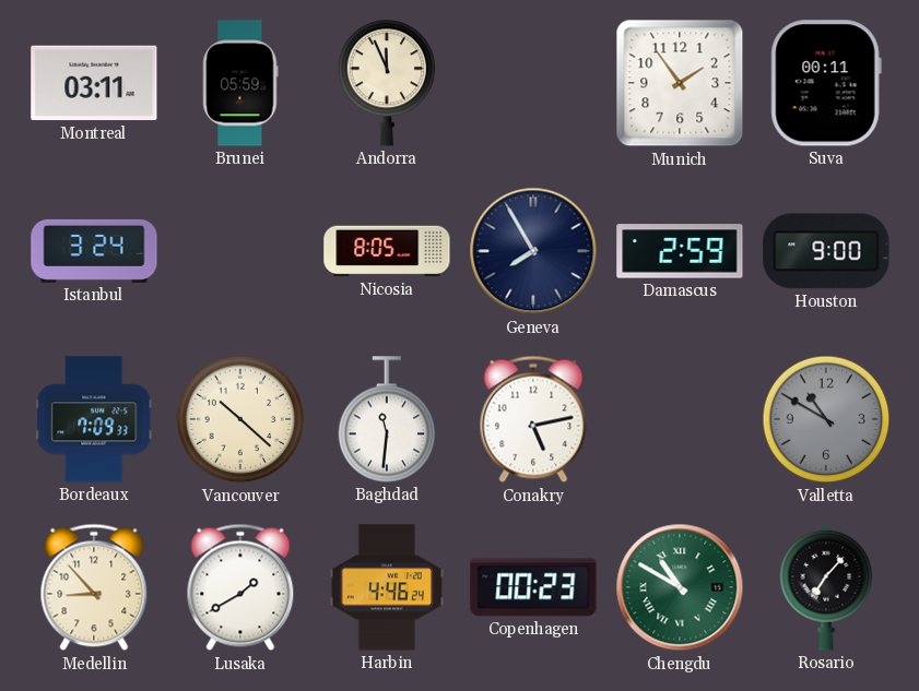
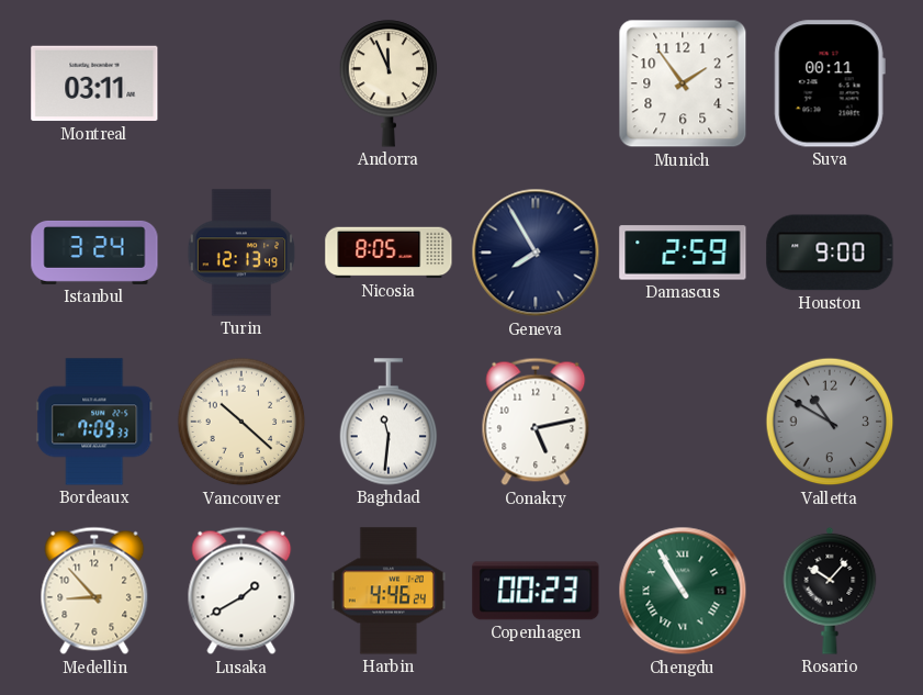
Brunei: 05:59 -> none (240, 83)
Turin: none -> 12:13 (241, 253)
Chengdu: 10:50 -> 10:55 (683, 591)
Rosario: 7:07 -> 10:07 (830, 591)
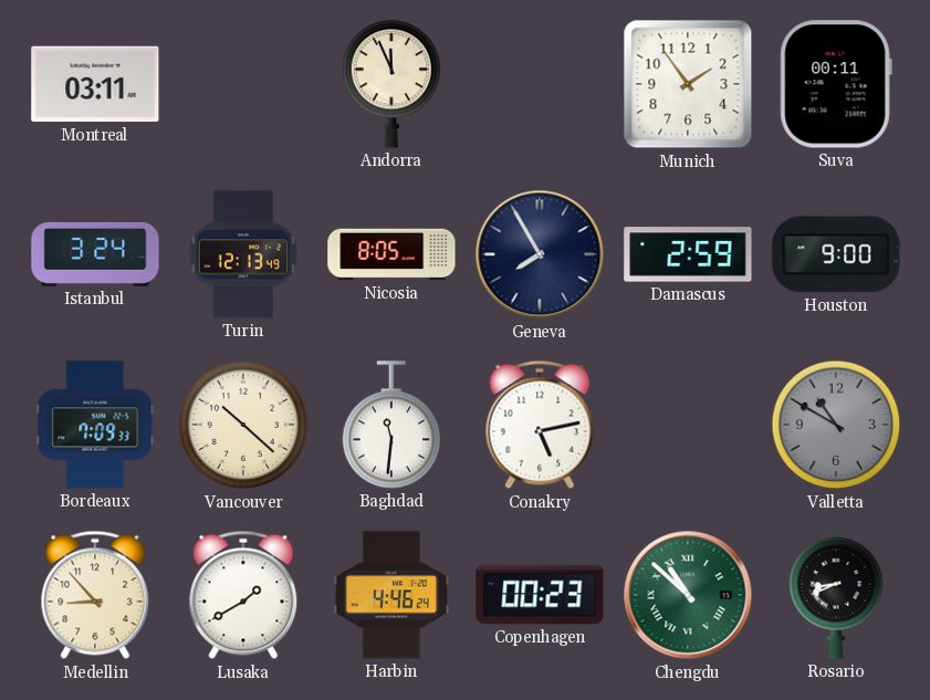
Chengdu: 10:55 -> 10:52 (688, 595)
Rosario: 10:07 -> 8:41 (836, 595)
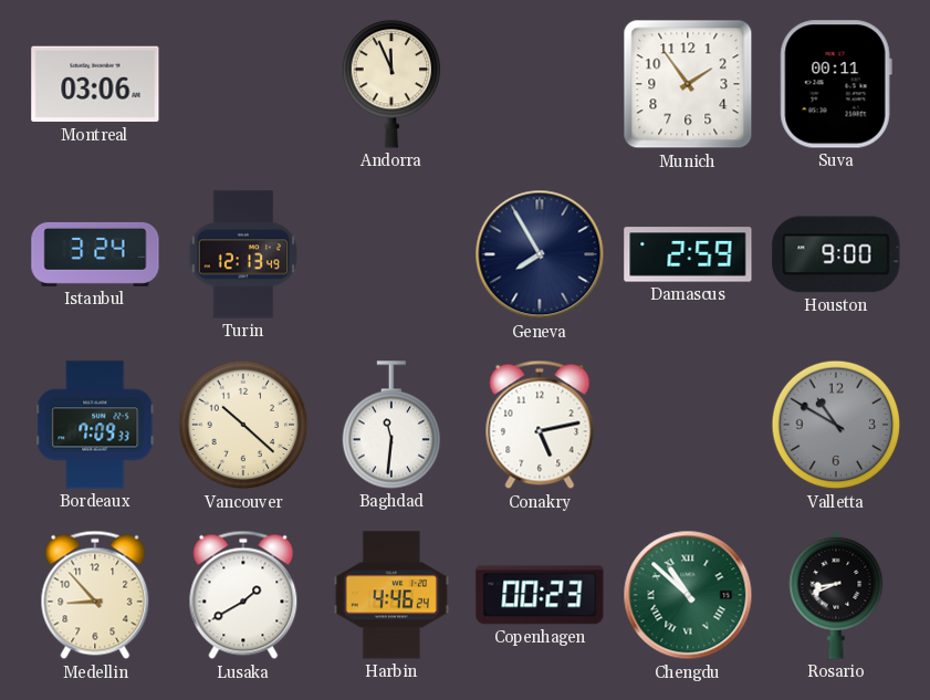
Montreal: 03:11 -> 03:06 (95, 84)
Nicosia: 8:05 -> none (391, 254)
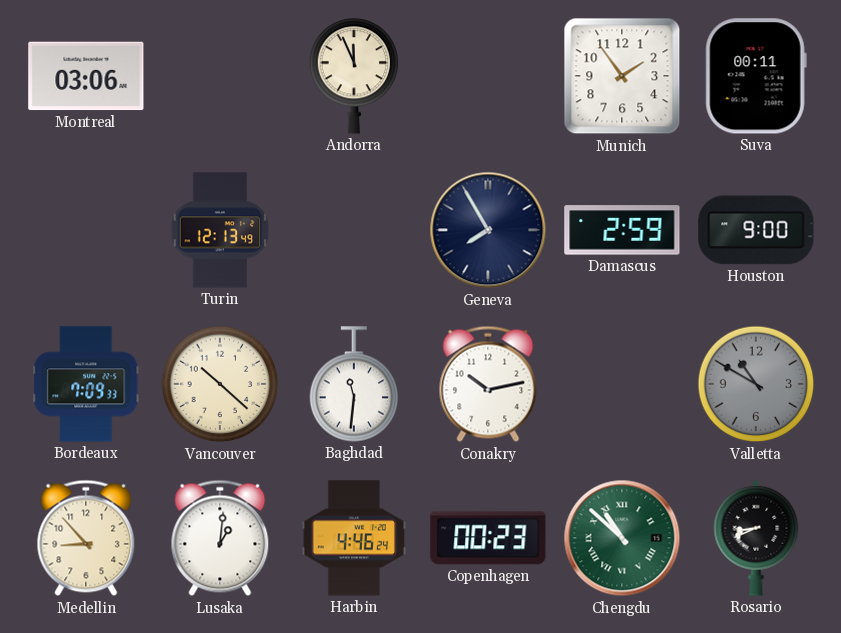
Istanbul: 3:24 -> none (95, 254)
Conakry: 5:13 -> 10:13 (488, 384)
Lusaka: 1:40 -> 1:01 (220, 538)
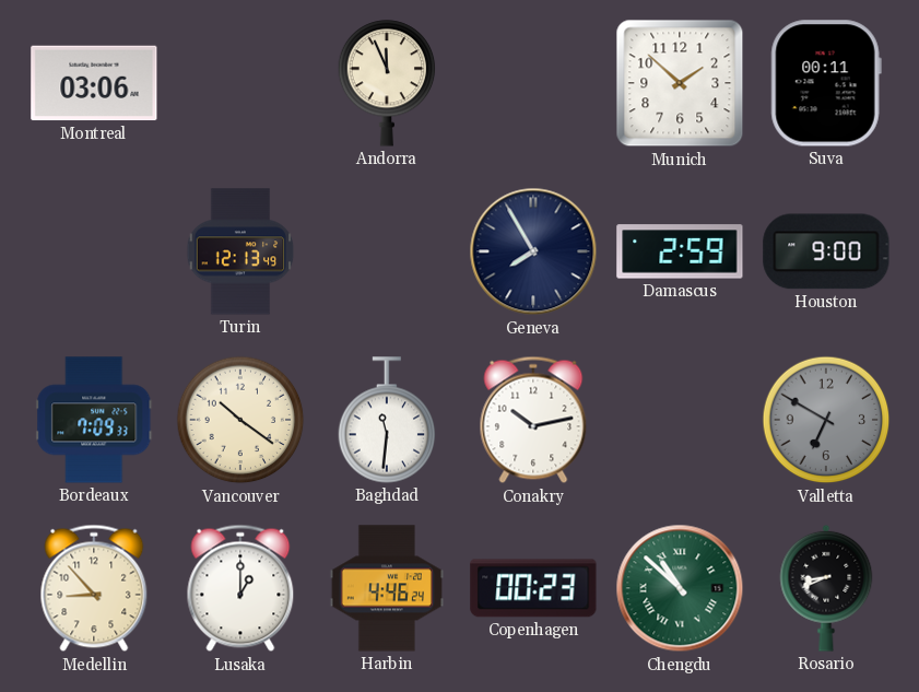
Munich: 1:54 -> 1:52 (680, 83)
Vancouver: 10:22 -> 10:21 (240, 420)
Valletta: 10:50 -> 6:50 (826, 420)
Lusaka: 1:01 -> 1:00 (240, 588)
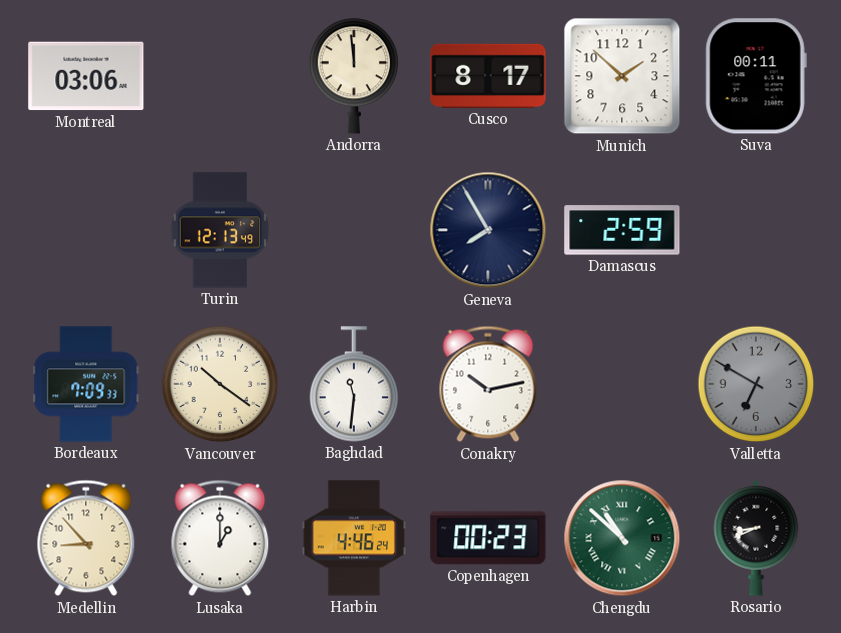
Andorra: 11:56 -> 11:59 (354, 76)
Cusco: none -> 8:17 (488, 76)
Houston: 9:00 -> none (826, 251)
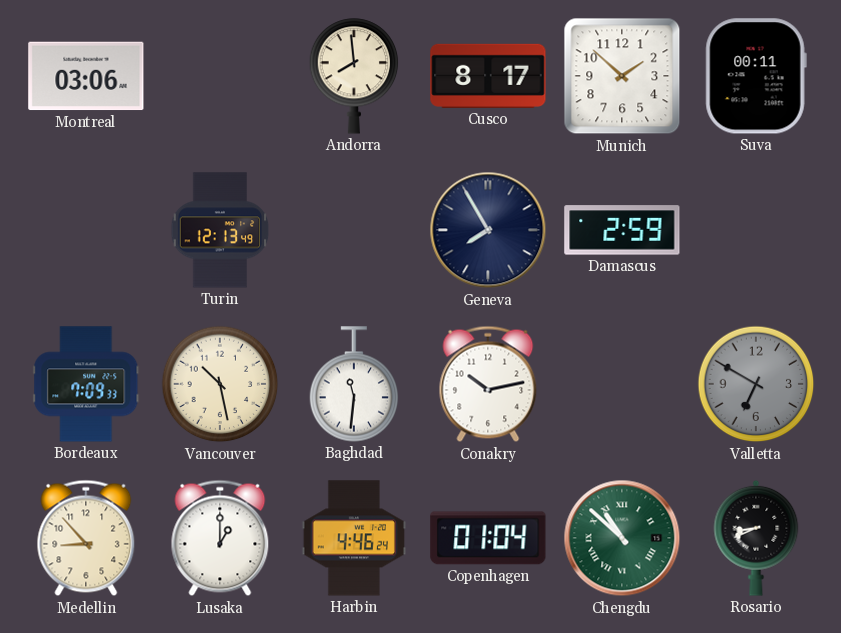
Andorra: 11:59 -> 7:59 (354, 76)
Vancouver: 10:21 -> 10:28 (220, 384)
Copenhagen: 00:23 -> 01:04 (488, 538)
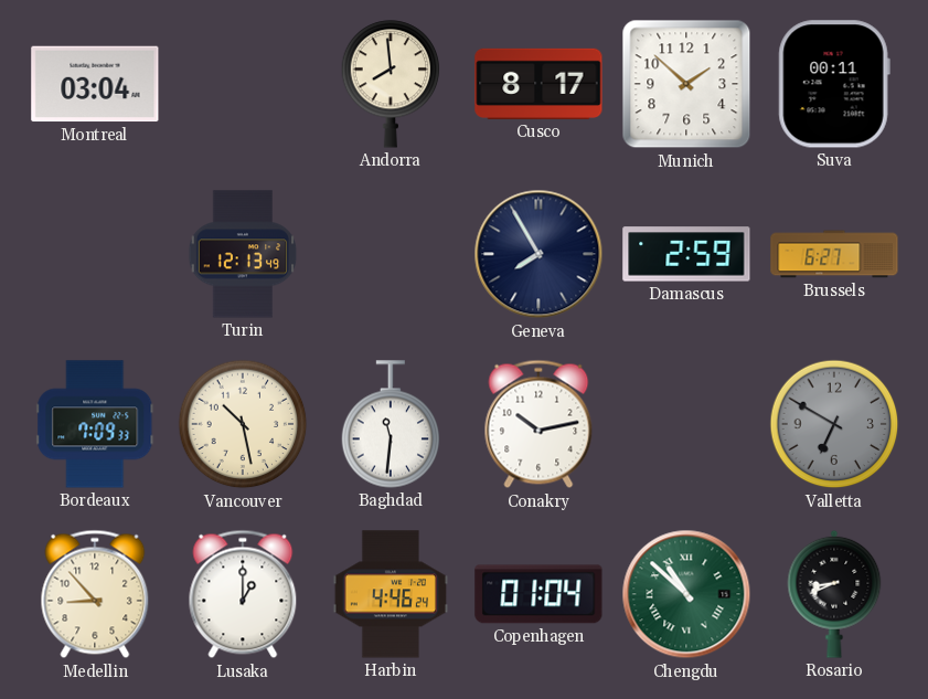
Montreal: 03:06 -> 03:04 (95, 84)
Brussels: none -> 6:27 (834, 254)
